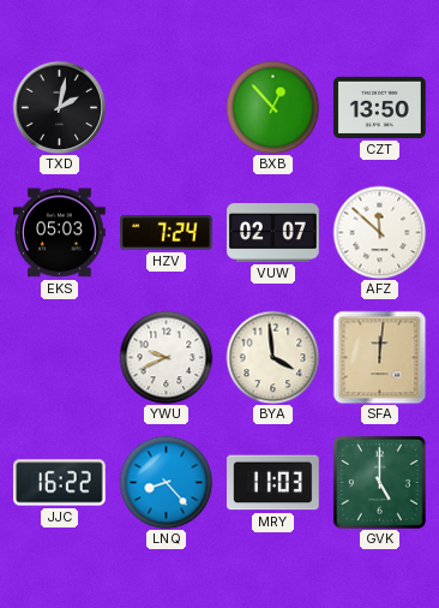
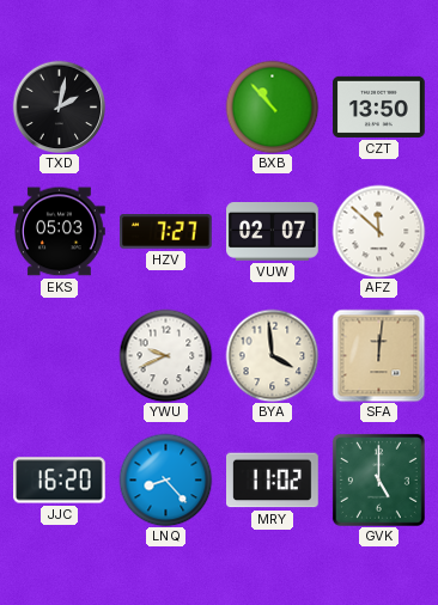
BXB: 12:53 -> 10:53 (272, 106)
HZV: 7:24 -> 7:27 (166, 232)
JJC: 16:22 -> 16:20 (60, 481)
MRY: 11:03 -> 11:02 (273, 481)
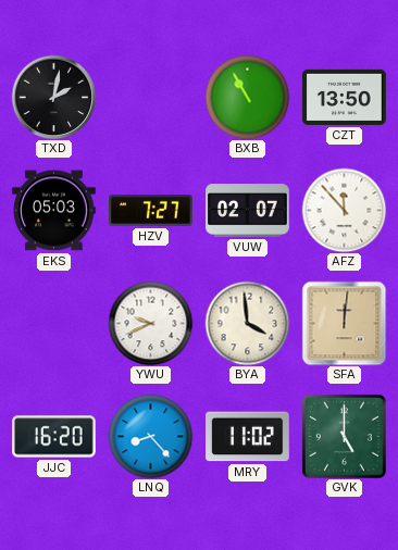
BXB: 10:53 -> 10:55 (247, 97)
AFZ: 11:52 -> 11:53 (344, 210)
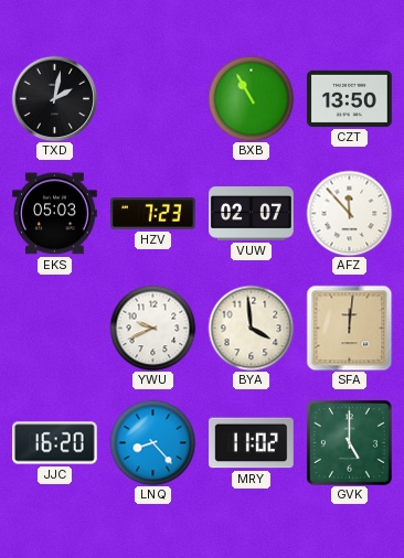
HZV: 7:27 -> 7:23 (153, 214)
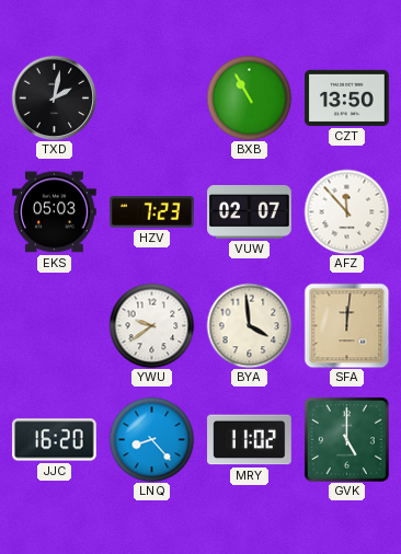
YWU: 9:41 -> 9:39 (151, 325)
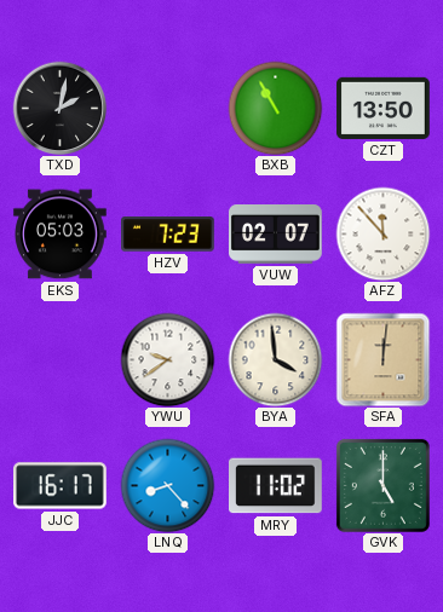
JJC: 16:20 -> 16:17 (61, 486)
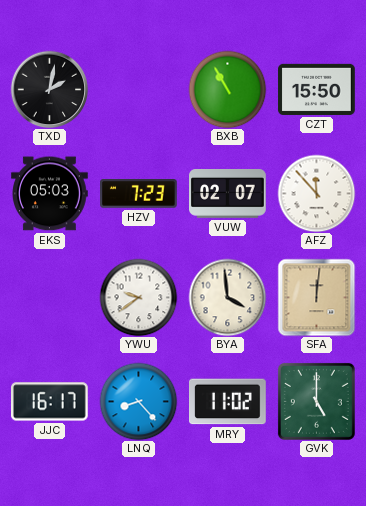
CZT: 13:50 -> 15:50 (317, 89)
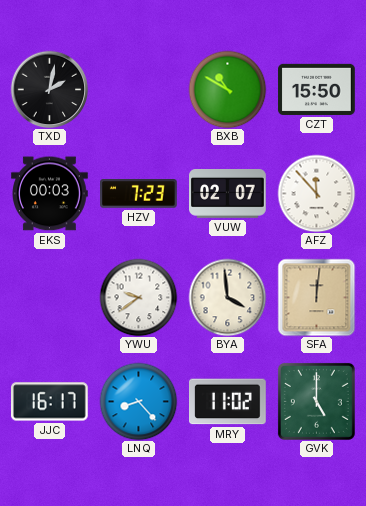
BXB: 10:55 -> 10:50 (227, 89)
EKS: 05:03 -> 00:03 (50, 194)
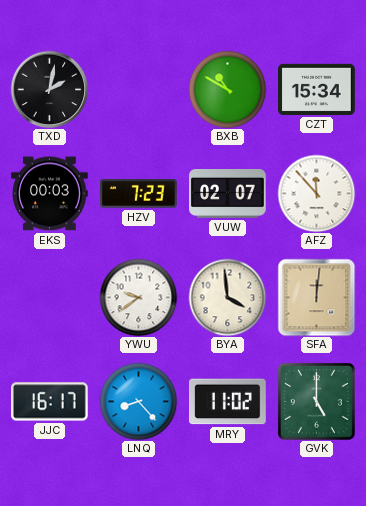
CZT: 15:50 -> 15:34 (317, 89)
